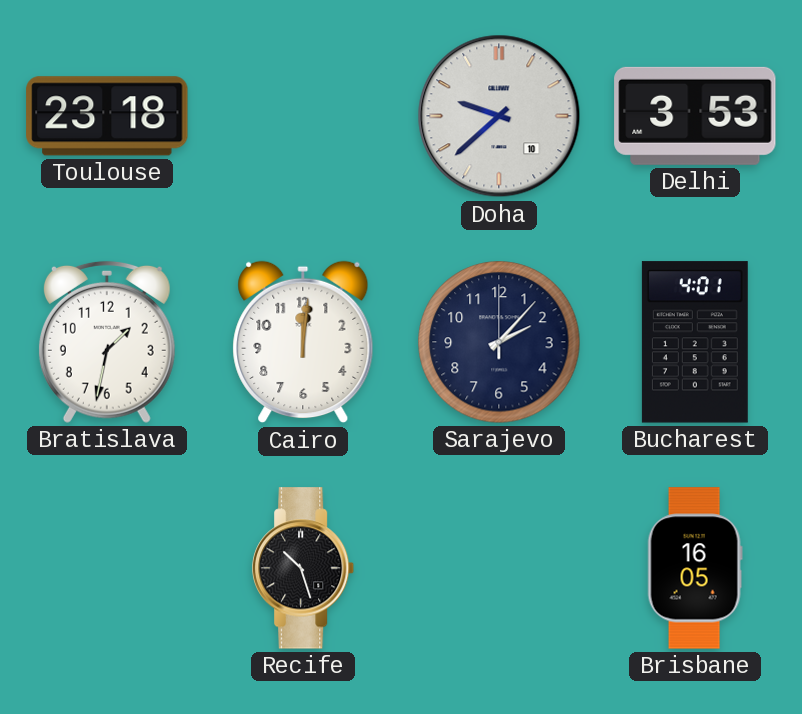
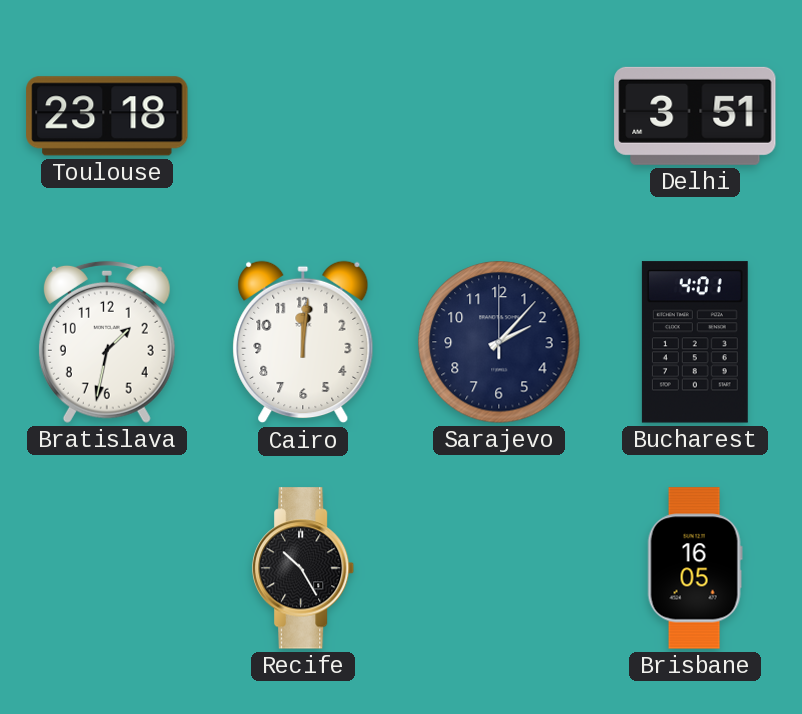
Doha: 9:38 -> none (499, 116)
Delhi: 3:53 -> 3:51 (695, 116)
Recife: 10:27 -> 10:25 (304, 568)
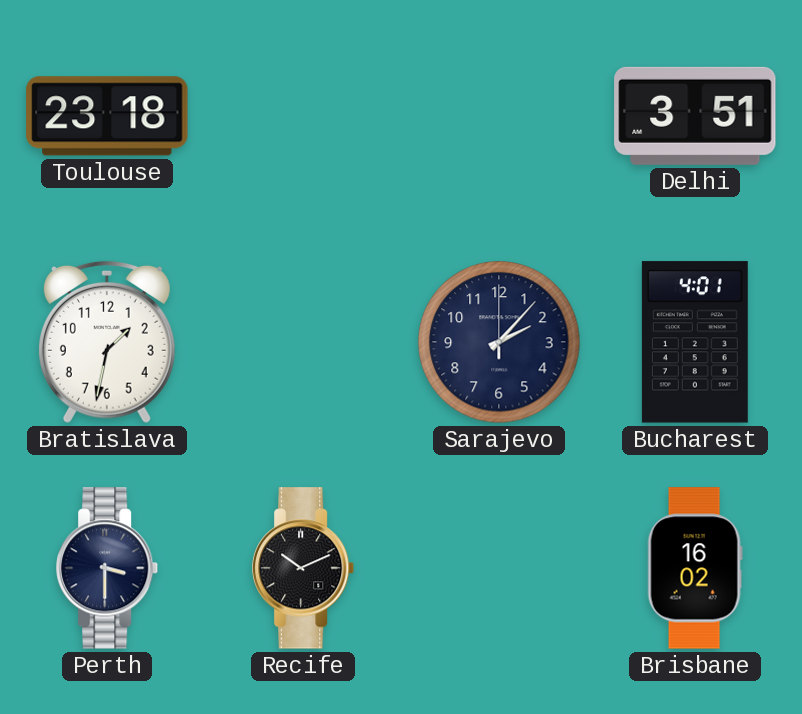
Cairo: 12:01 -> none (303, 342)
Perth: none -> 3:30 (108, 568)
Recife: 10:25 -> 10:11 (304, 568)
Brisbane: 16:05 -> 16:02 (695, 568)
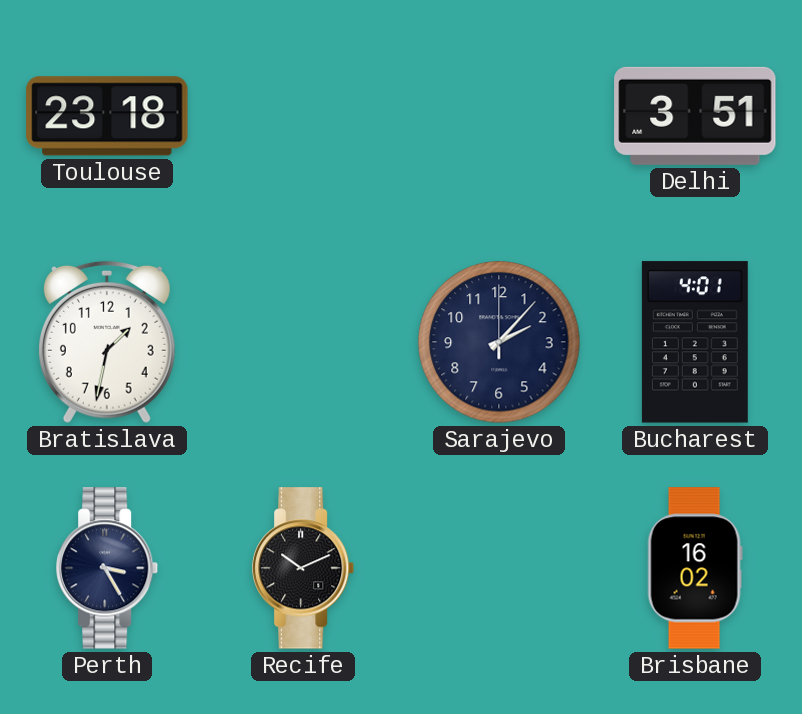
Perth: 3:30 -> 3:25 (108, 568)
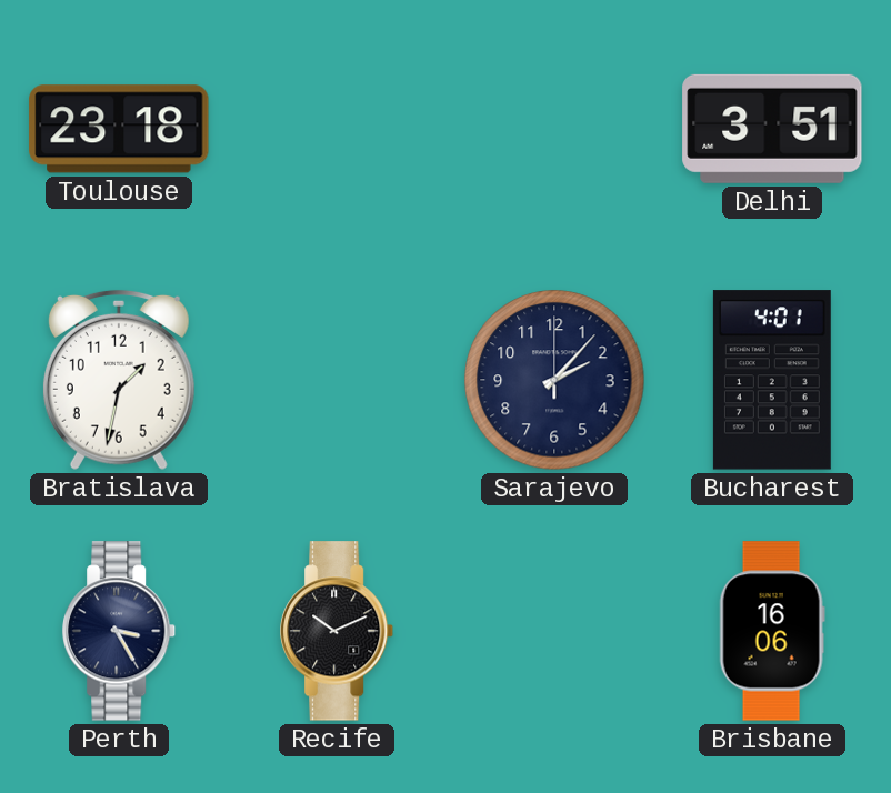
Brisbane: 16:02 -> 16:06 (772, 631)
